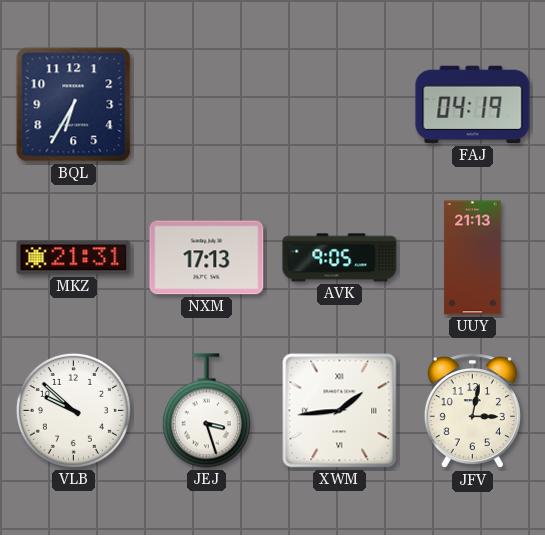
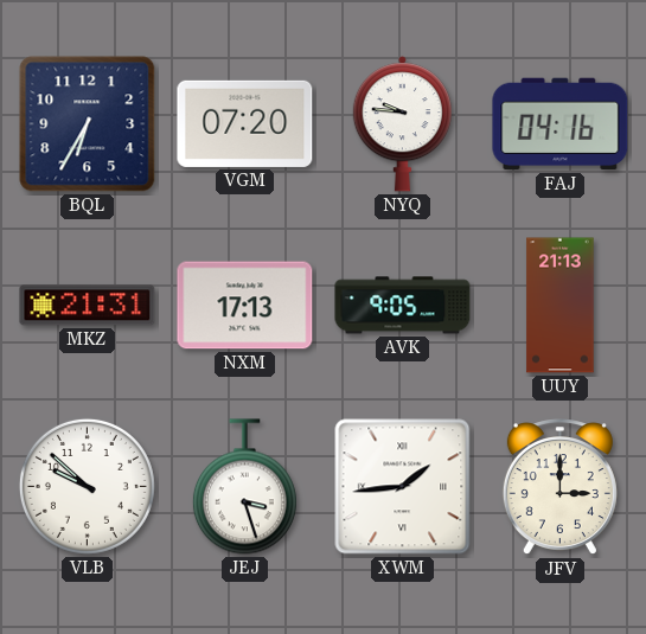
VGM: none -> 07:20 (245, 123)
NYQ: none -> 9:46 (402, 124)
FAJ: 04:19 -> 04:16 (561, 124)
JFV: 3:02 -> 3:00 (559, 487)
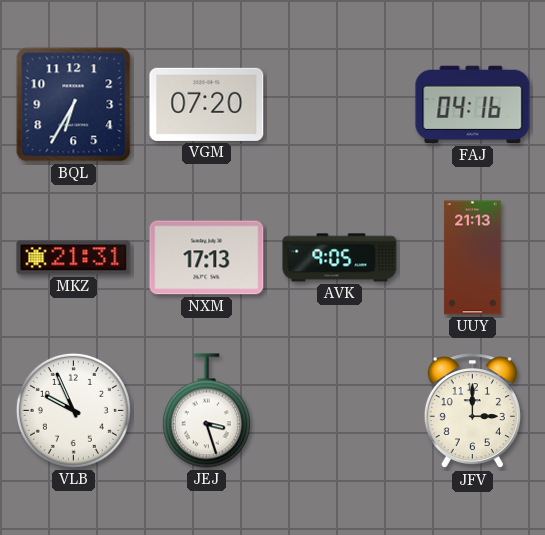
NYQ: 9:46 -> none (402, 124)
VLB: 9:52 -> 9:56 (73, 410)
XWM: 1:44 -> none (403, 487)
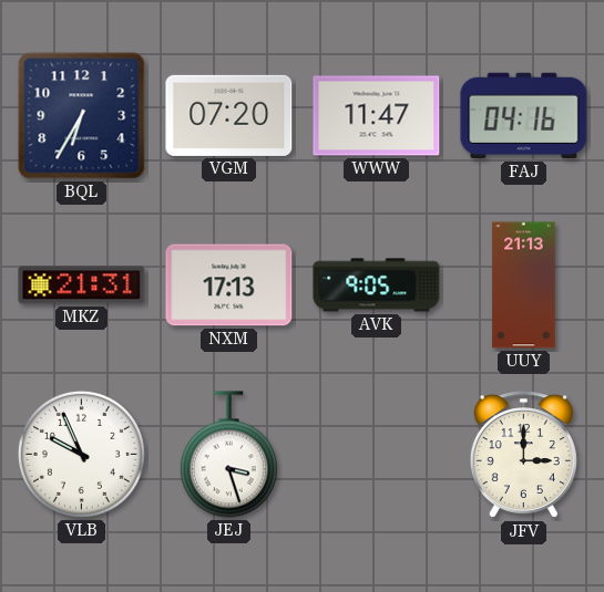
WWW: none -> 11:47 (377, 116)
